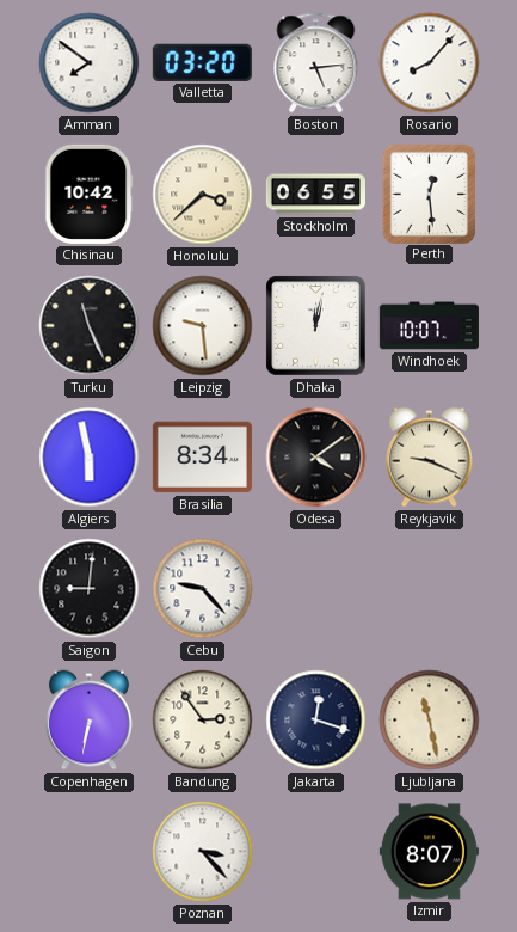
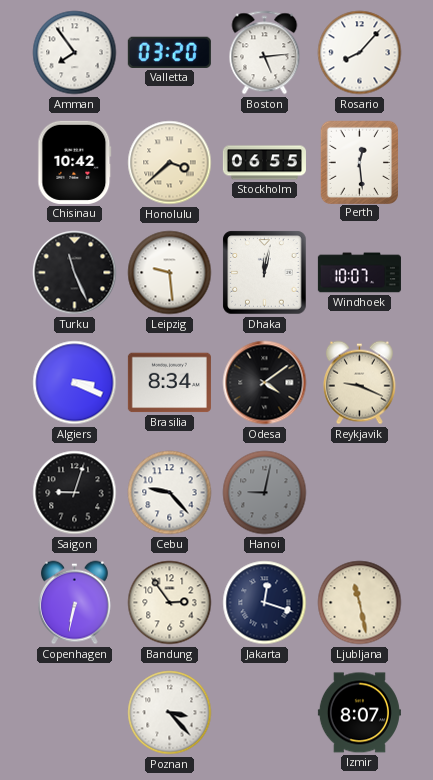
Amman: 7:51 -> 7:54 (75, 53)
Algiers: 5:58 -> 3:19 (75, 383)
Saigon: 9:01 -> 9:03 (75, 493)
Hanoi: none -> 9:02 (265, 493)
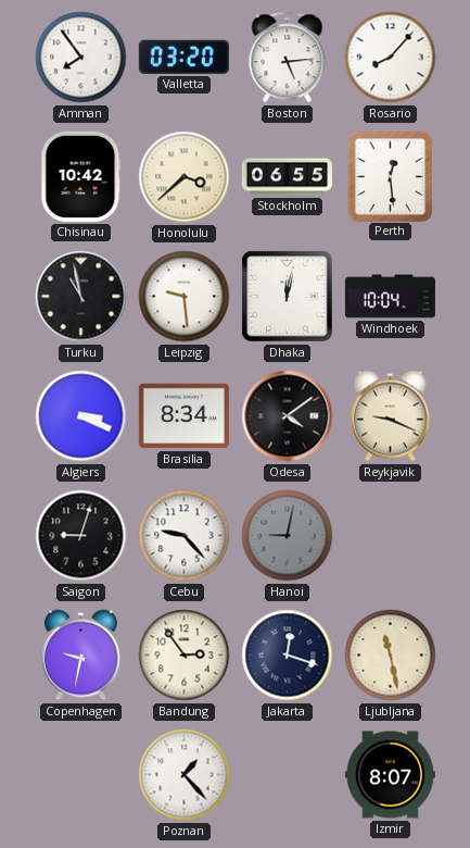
Turku: 11:26 -> 10:58 (81, 297)
Windhoek: 10:07 -> 10:04 (390, 297)
Copenhagen: 6:32 -> 9:32 (80, 656)
Poznan: 3:23 -> 1:23 (185, 775)
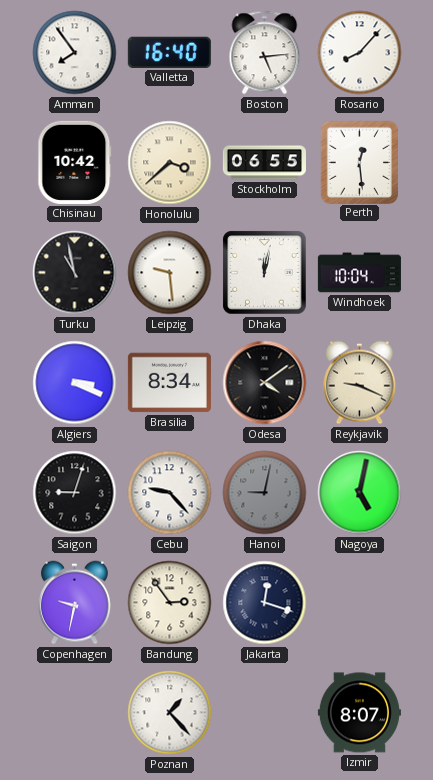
Valletta: 03:20 -> 16:40 (169, 52)
Nagoya: none -> 5:02 (360, 493)
Ljubljana: 11:28 -> none (391, 656)
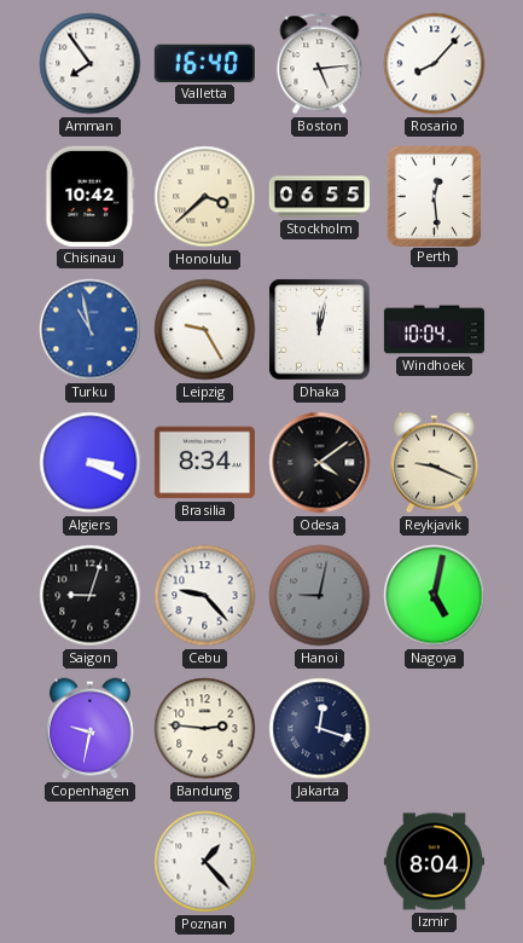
Turku dial: black -> blue (91, 330)
Leipzig: 9:29 -> 9:25 (205, 330)
Bandung: 2:54 -> 2:46 (205, 729)
Izmir: 8:07 -> 8:04 (434, 862)
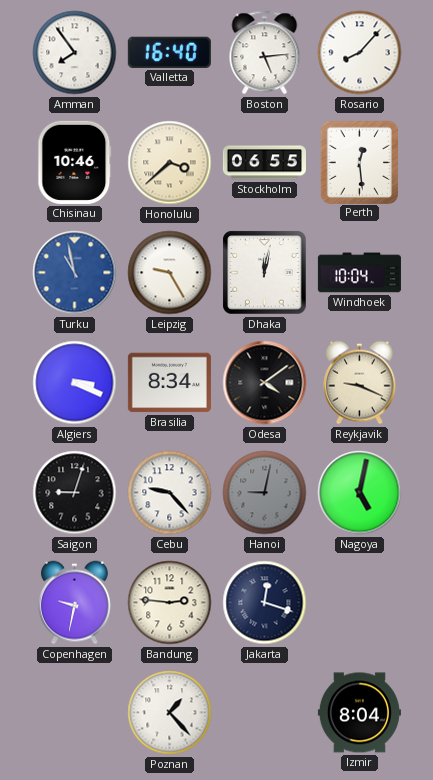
Chisinau: 10:42 -> 10:46 (75, 162)
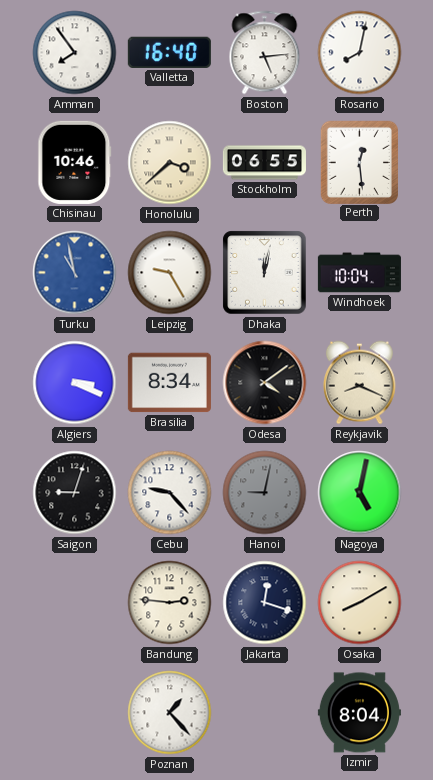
Rosario: 8:07 -> 8:02 (360, 53)
Reykjavik: 9:19 -> 8:19 (359, 383)
Copenhagen: 9:32 -> none (74, 603)
Osaka: none -> 8:10 (360, 603)
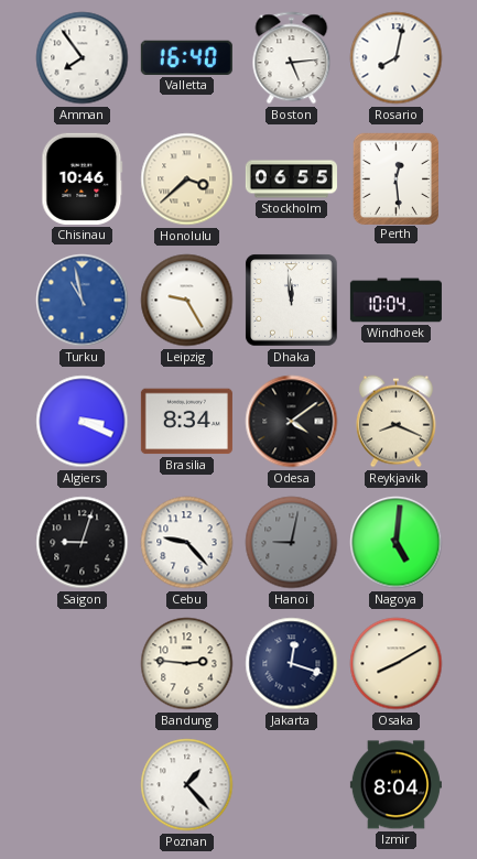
Dhaka: 12:02 -> 11:59 (292, 301)
Nagoya: 5:02 -> 5:01 (397, 543)
